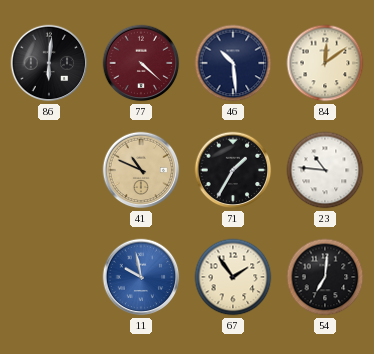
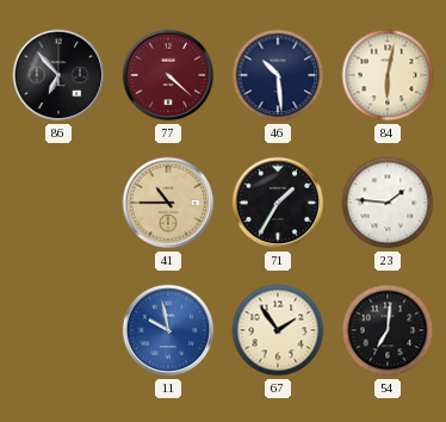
86: 6:01 -> 6:53 (58, 75)
84: 12:09 -> 6:02 (388, 75)
41: 10:49 -> 10:45 (168, 203)
23: 10:46 -> 1:46 (388, 203)
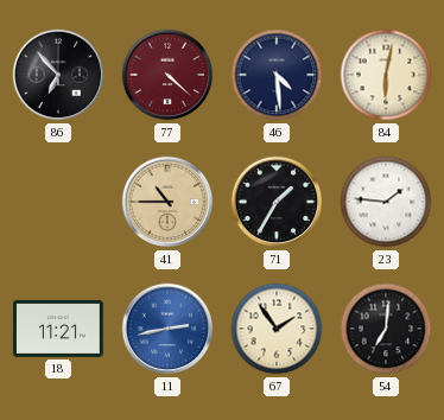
46: 10:29 -> 4:29 (277, 75)
18: none -> 11:21 (58, 329)
11: 9:58 -> 2:43 (167, 329)
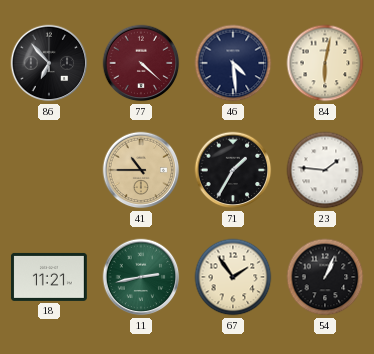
11 dial: blue -> green (141, 277)
54: 7:01 -> 1:04 (325, 277)
